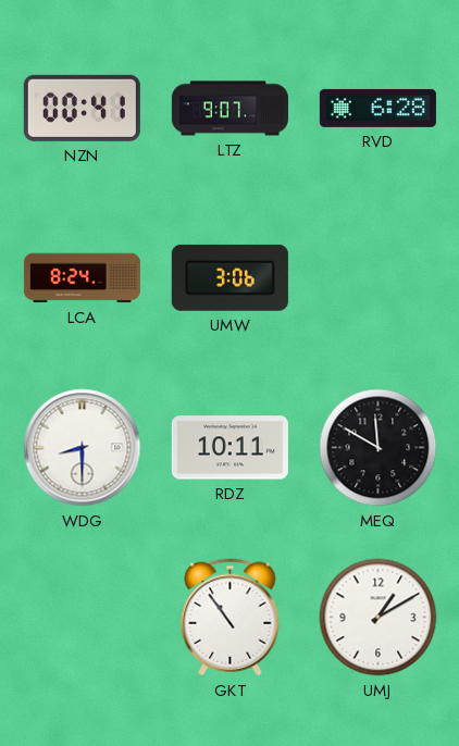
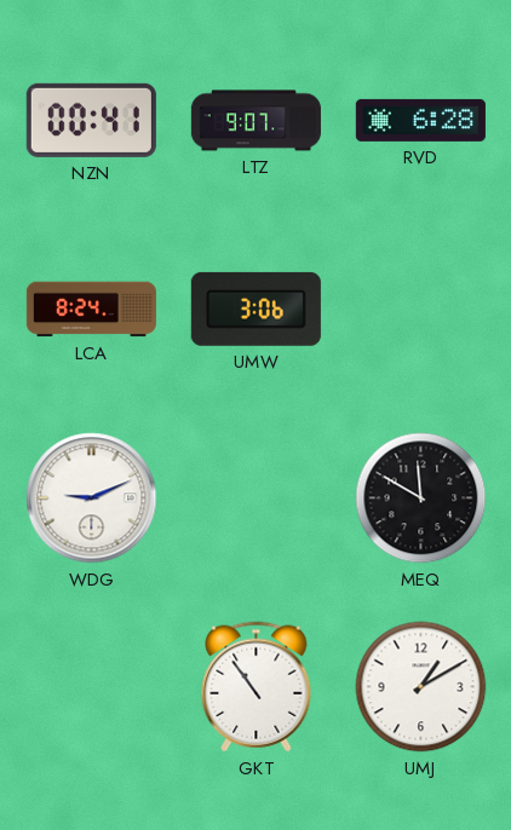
WDG: 8:30 -> 9:11 (92, 498)
RDZ: 10:11 -> none (230, 448)
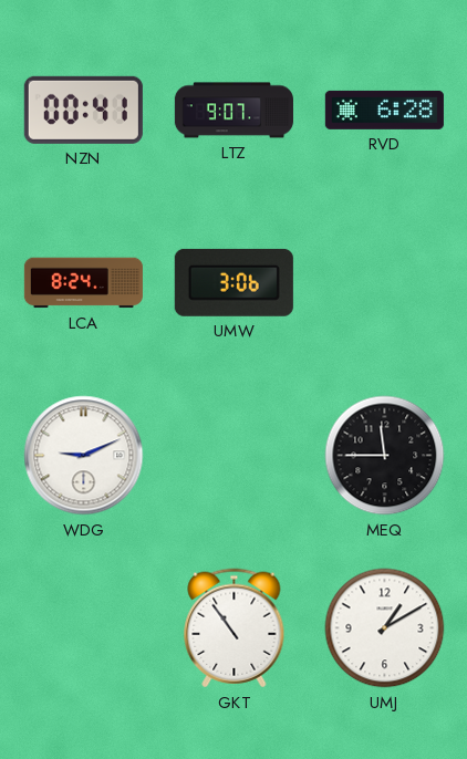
MEQ: 11:50 -> 11:45 (385, 456)
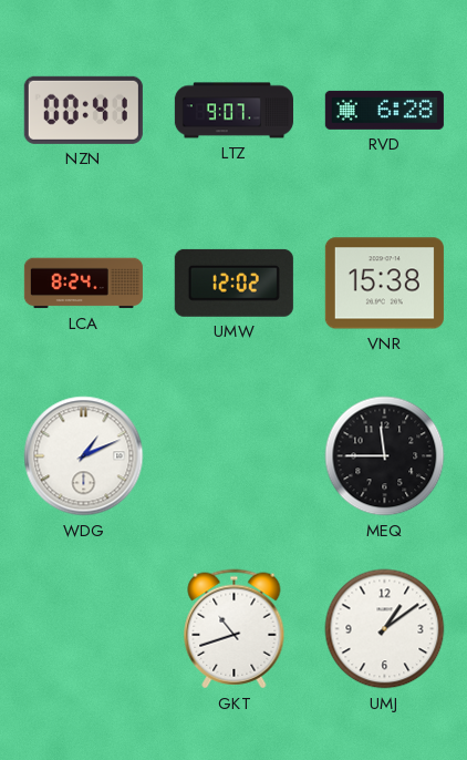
UMW: 3:06 -> 12:02 (233, 283)
VNR: none -> 15:38 (384, 284)
WDG: 9:11 -> 1:11 (84, 456)
GKT: 10:54 -> 10:42 (235, 629)
UMJ: 1:10 -> 1:09 (385, 629)
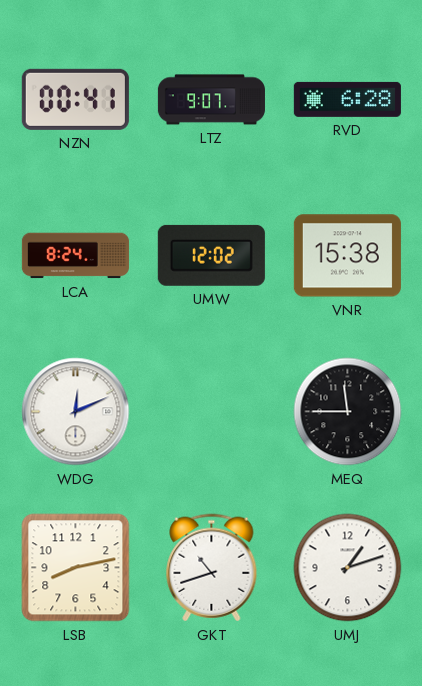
WDG: 1:11 -> 12:11 (76, 412)
LSB: none -> 8:13 (76, 568)
UMJ: 1:09 -> 1:12 (348, 568)
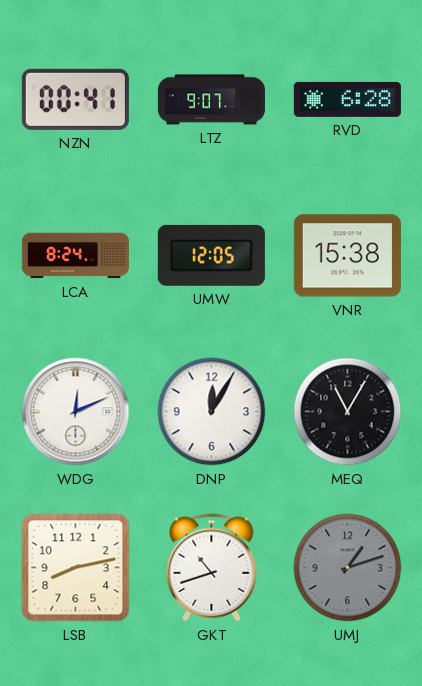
UMW: 12:02 -> 12:05 (211, 255)
DNP: none -> 12:05 (212, 412)
MEQ: 11:45 -> 11:05 (348, 412)
UMJ dial: white -> grey (348, 568)
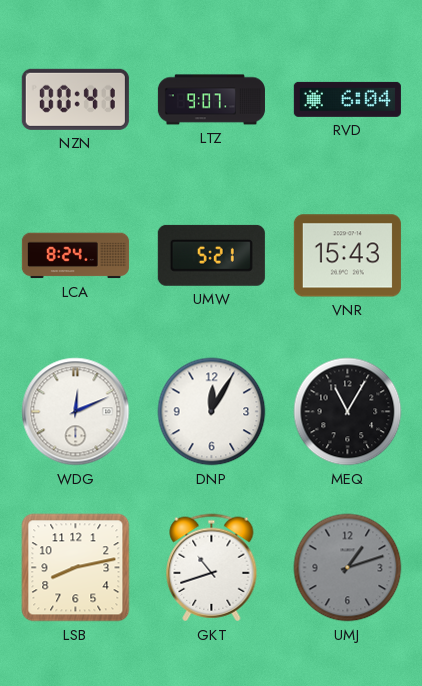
RVD: 6:28 -> 6:04 (347, 99)
UMW: 12:05 -> 5:21 (211, 255)
VNR: 15:38 -> 15:43 (347, 256)
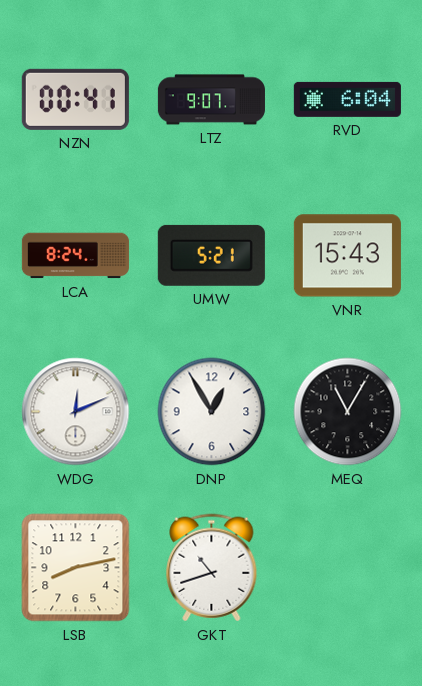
DNP: 12:05 -> 12:55 (212, 412)
UMJ: 1:12 -> none (348, 568)
